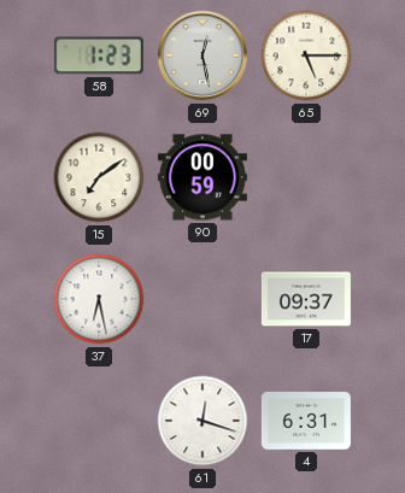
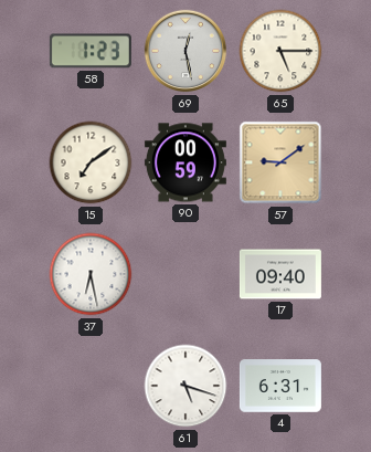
57: none -> 9:09 (280, 162)
17: 09:37 -> 09:40 (280, 274)
61: 12:18 -> 5:18 (185, 386)
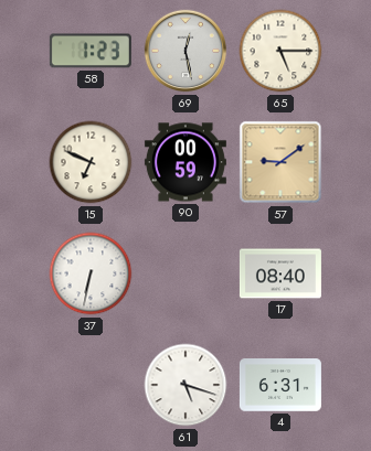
15: 7:09 -> 6:49 (91, 162)
37: 6:28 -> 6:32 (91, 273)
17: 09:40 -> 08:40 (280, 273)
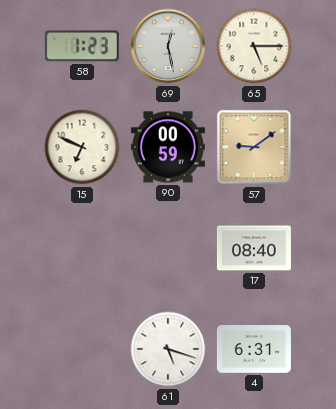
37: 6:32 -> none (91, 273)
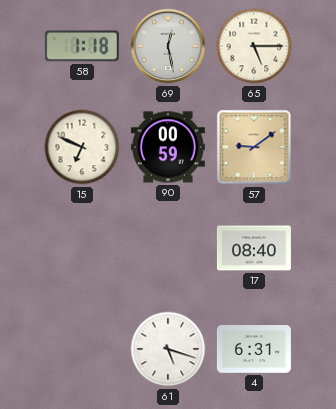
58: 1:23 -> 1:18 (82, 46)
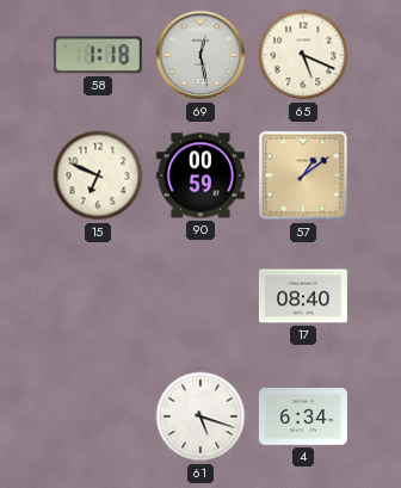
65: 5:15 -> 5:19 (303, 55)
57: 9:09 -> 1:09 (303, 175)
4: 6:31 -> 6:34 (303, 416)
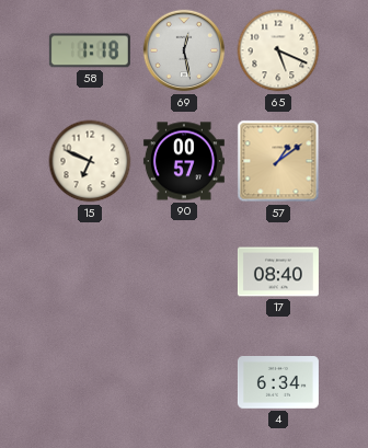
90: 00:59 -> 00:57 (184, 161)
61: 5:18 -> none (200, 416)
